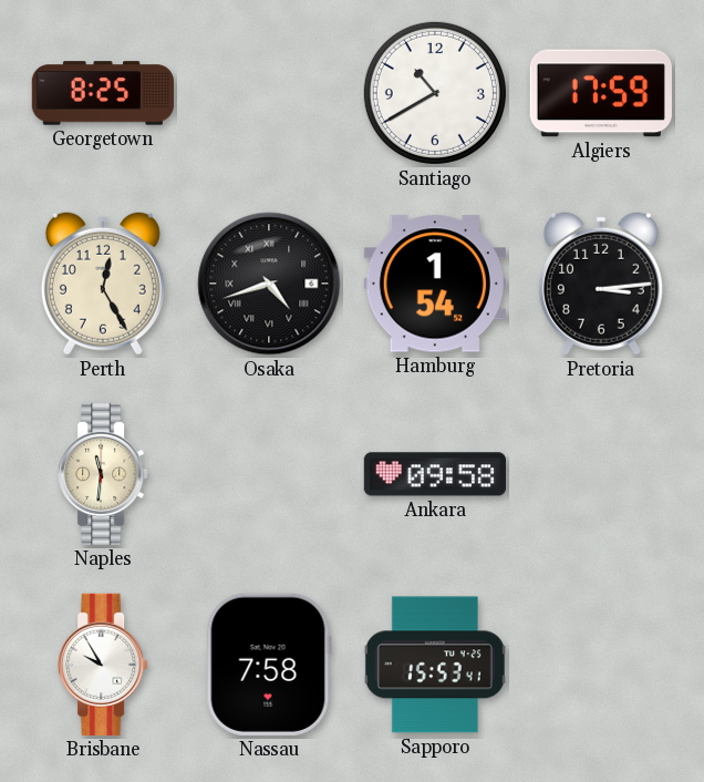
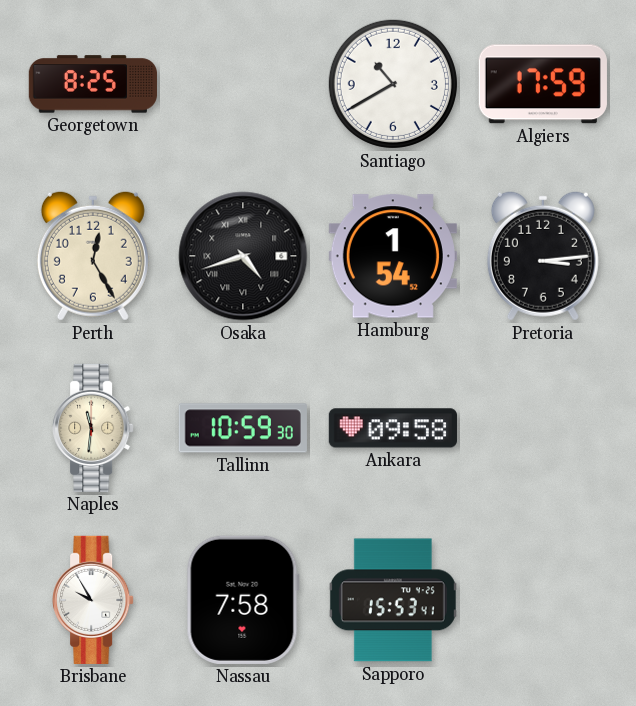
Tallinn: none -> 10:59 (243, 428)
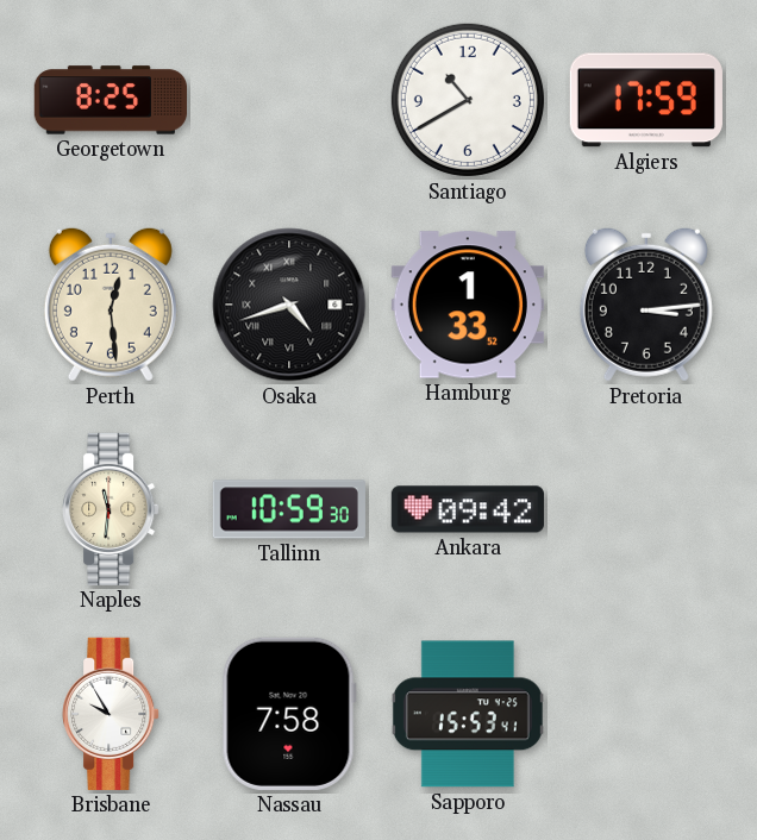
Perth: 12:25 -> 12:29 (111, 305)
Hamburg: 1:54 -> 1:33 (468, 305)
Ankara: 09:58 -> 09:42 (468, 509)
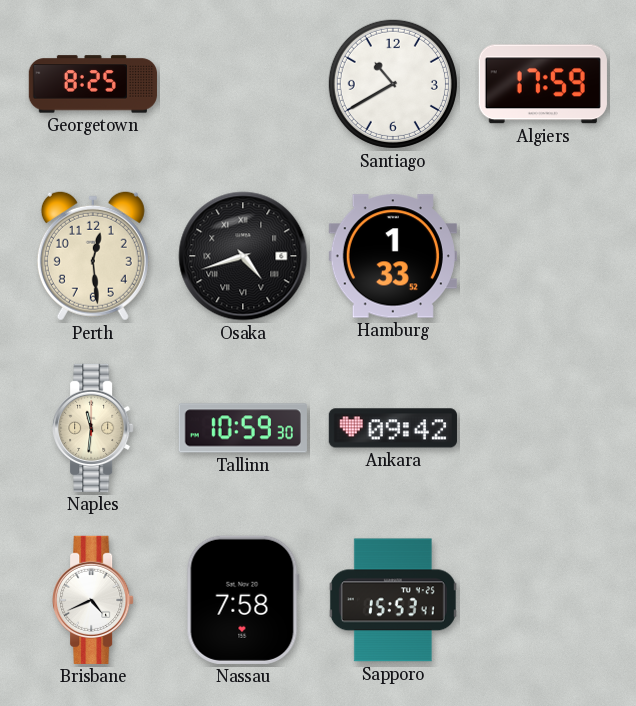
Pretoria: 3:14 -> none (646, 305)
Brisbane: 9:55 -> 4:41 (93, 600)
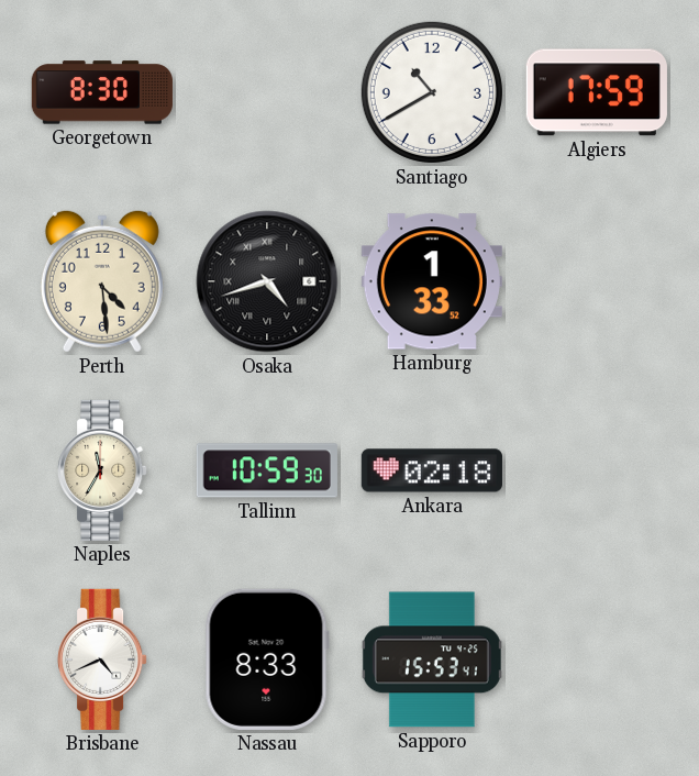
Georgetown: 8:25 -> 8:30 (101, 92)
Perth: 12:29 -> 4:29 (102, 281)
Naples: 11:31 -> 11:35 (102, 470)
Ankara: 09:42 -> 02:18 (432, 470)
Nassau: 7:58 -> 8:33 (267, 659)
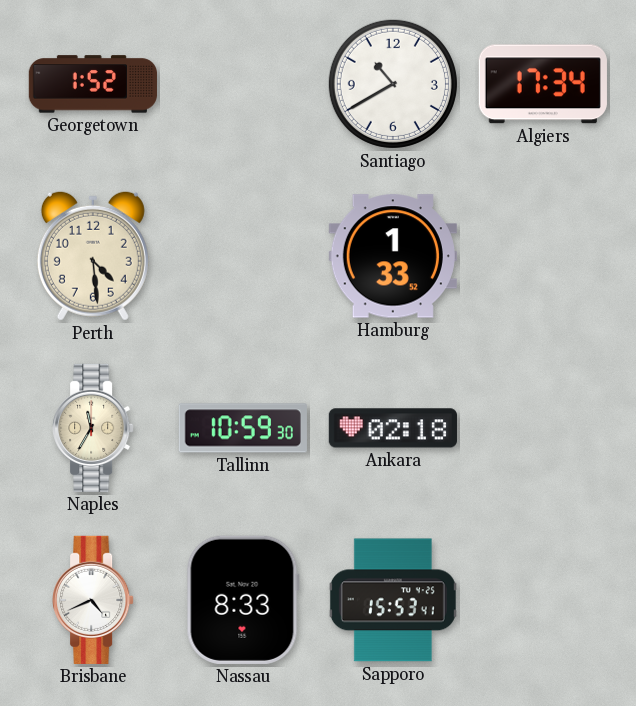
Georgetown: 8:30 -> 1:52 (92, 84)
Algiers: 17:59 -> 17:34 (543, 84)
Osaka: 4:42 -> none (267, 281)
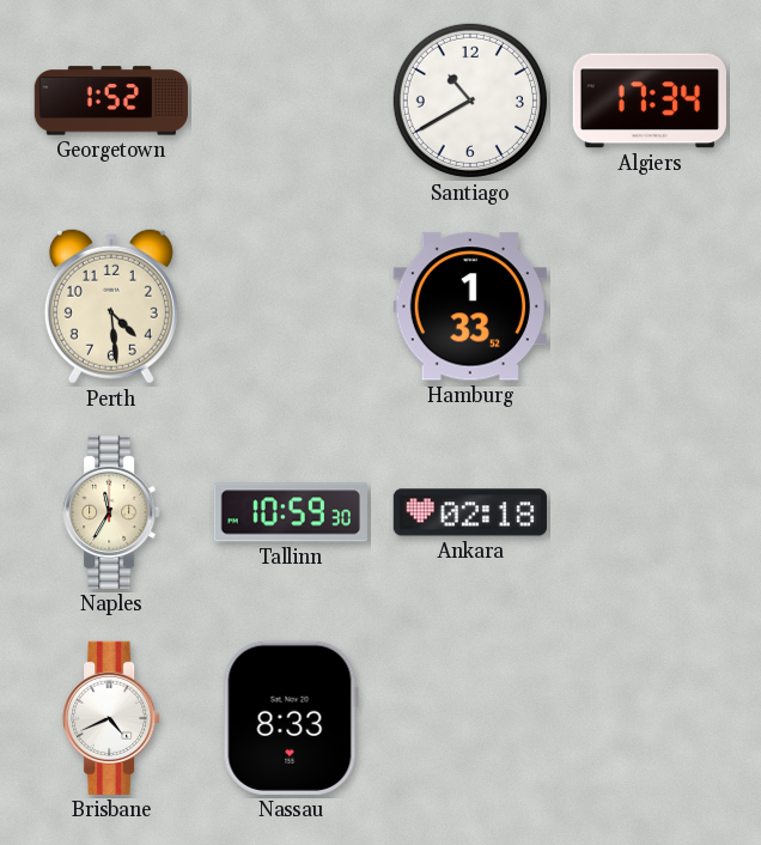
Sapporo: 15:53 -> none (393, 600)
